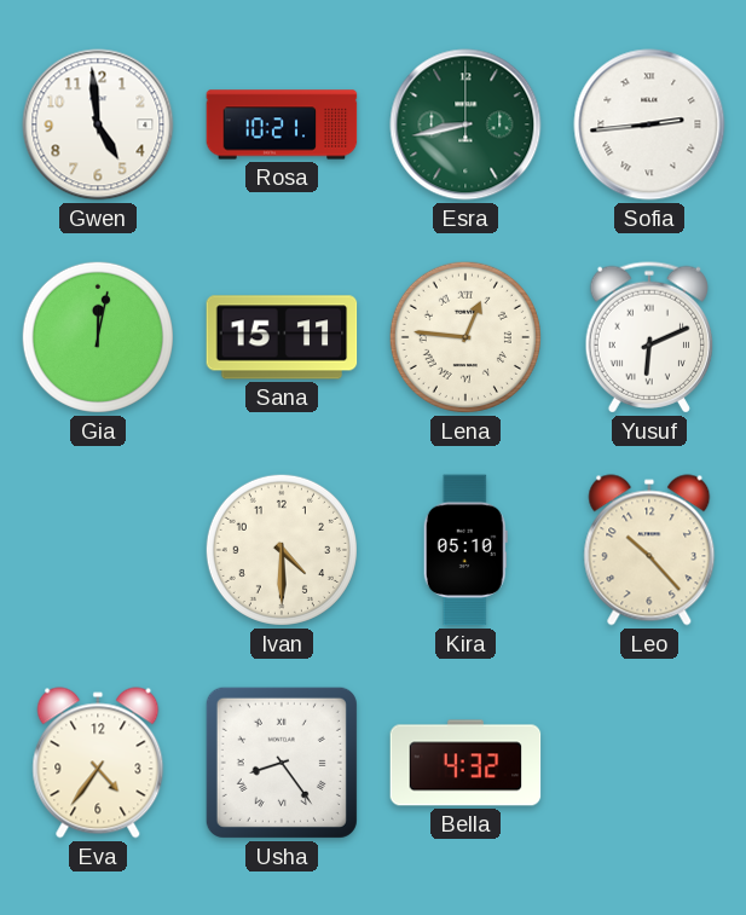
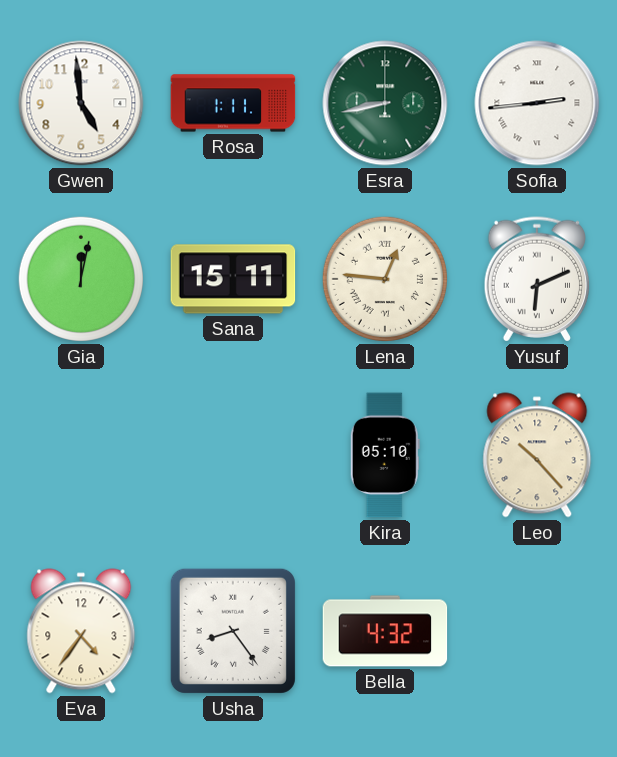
Rosa: 10:21 -> 1:11 (233, 103)
Ivan: 4:30 -> none (282, 550)
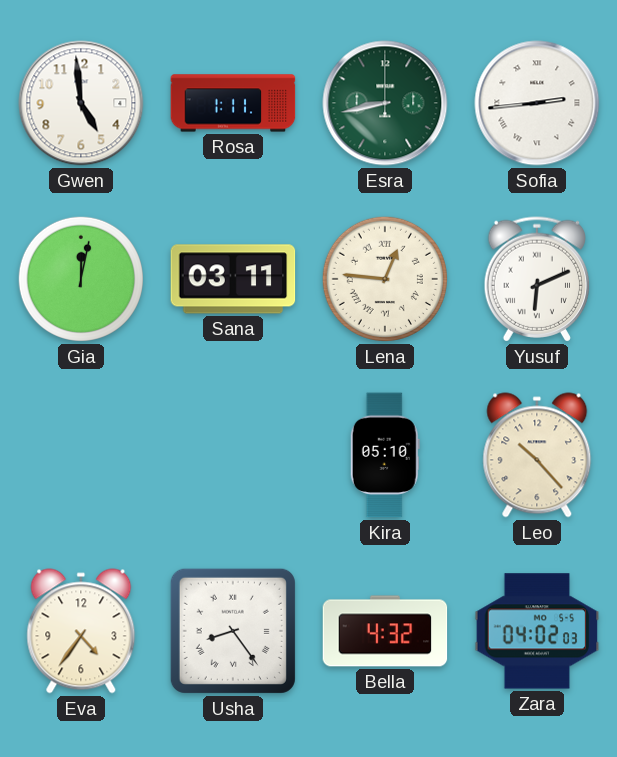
Sana: 15:11 -> 03:11 (233, 279)
Zara: none -> 04:02 (537, 631)
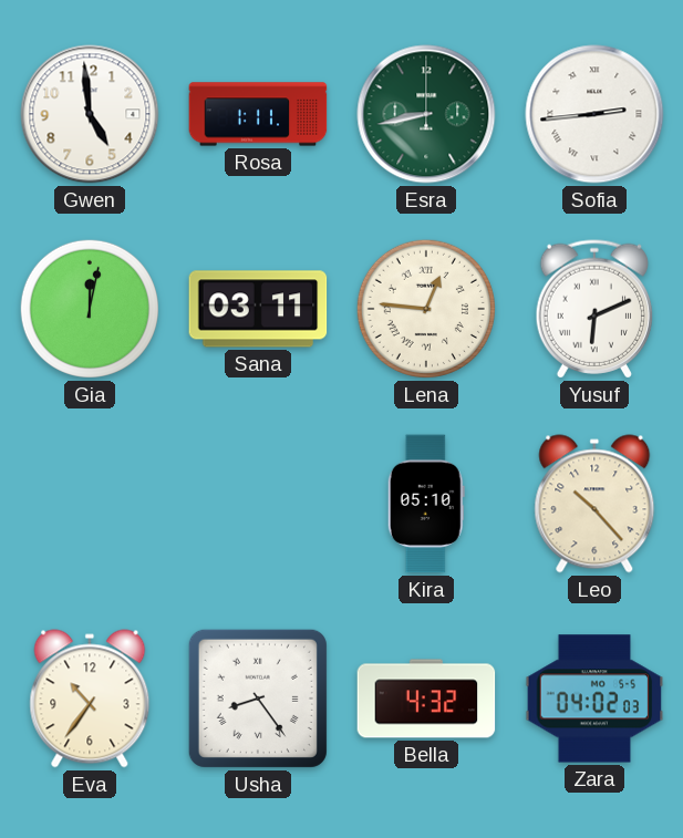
Eva: 4:36 -> 10:36 (90, 699)
